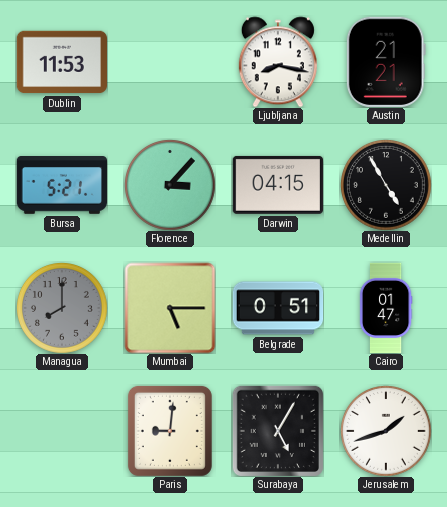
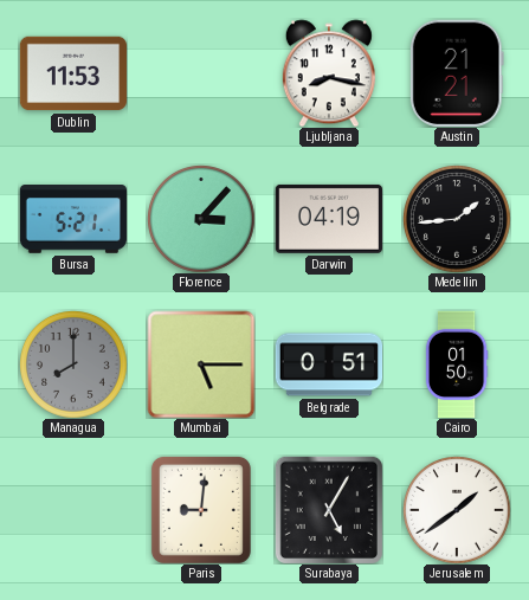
Darwin: 04:15 -> 04:19 (328, 219)
Medellin: 4:55 -> 1:44 (457, 219)
Cairo: 01:47 -> 01:50 (457, 364)
Jerusalem: 1:42 -> 1:39 (457, 510)
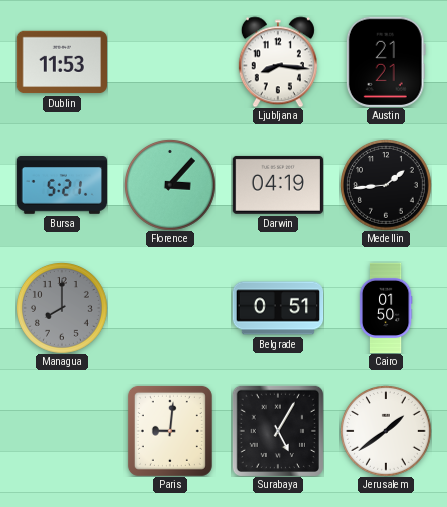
Ljubljana: 8:17 -> 8:16 (278, 62)
Mumbai: 5:15 -> none (201, 364)
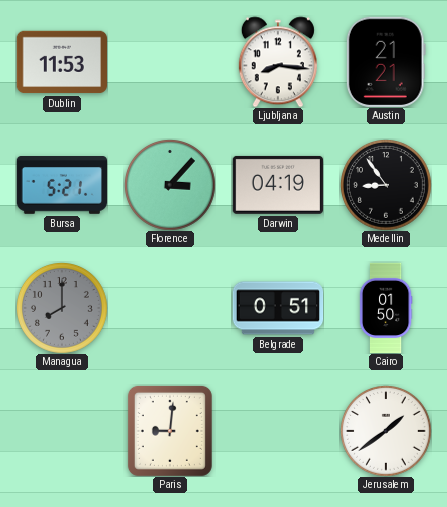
Medellin: 1:44 -> 8:54 (386, 185)
Surabaya: 5:05 -> none (277, 430)
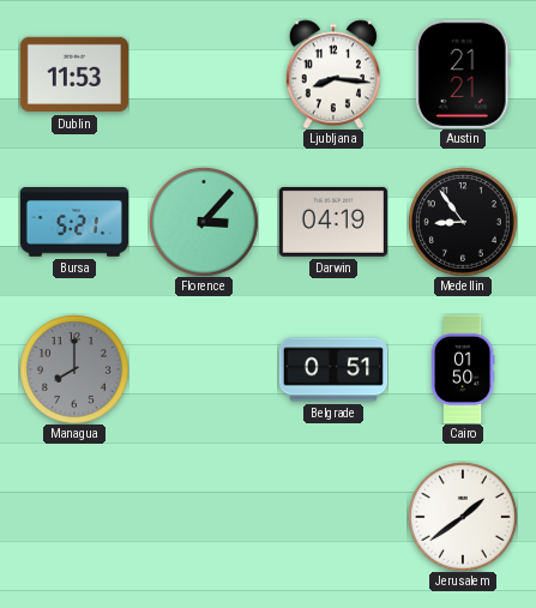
Paris: 9:01 -> none (170, 431)
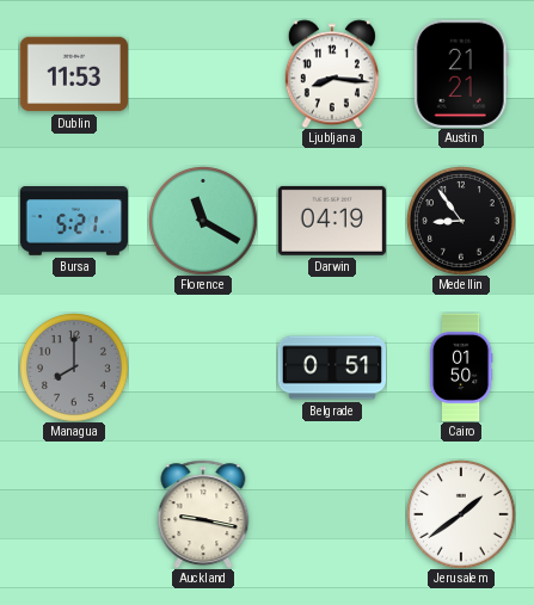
Florence: 3:07 -> 11:20 (203, 221)
Auckland: none -> 9:17 (203, 514)
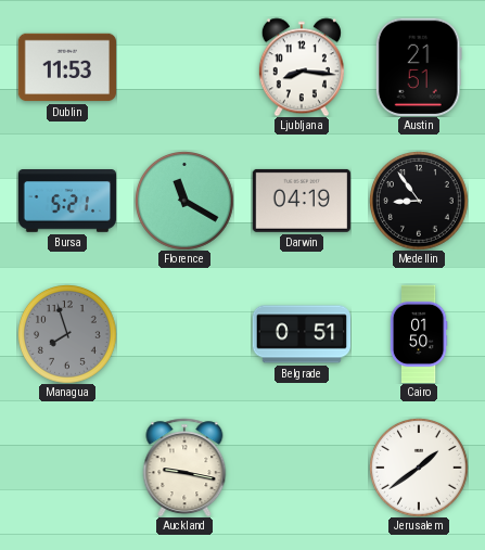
Austin: 21:21 -> 21:51 (419, 67)
Managua: 8:00 -> 7:57 (67, 334)
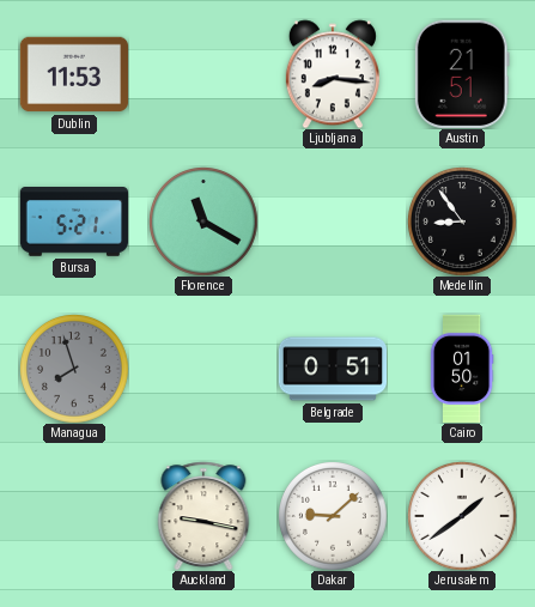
Darwin: 04:19 -> none (301, 201)
Dakar: none -> 9:08 (333, 516)
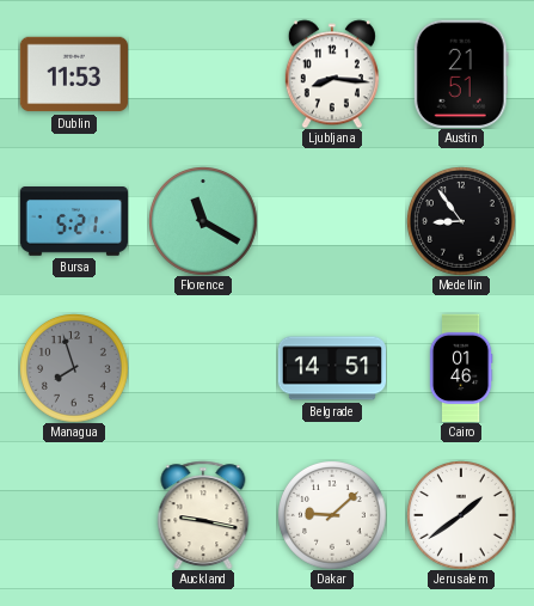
Belgrade: 0:51 -> 14:51 (332, 368)
Cairo: 01:50 -> 01:46 (461, 368)
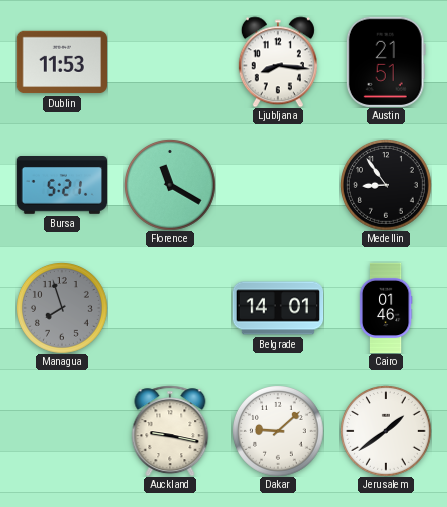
Belgrade: 14:51 -> 14:01 (278, 308)
